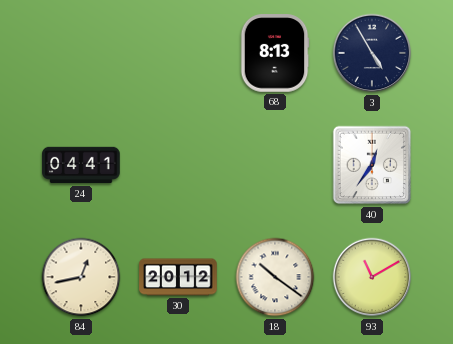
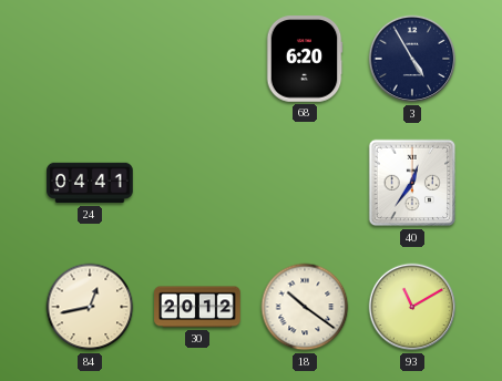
68: 8:13 -> 6:20 (305, 59)
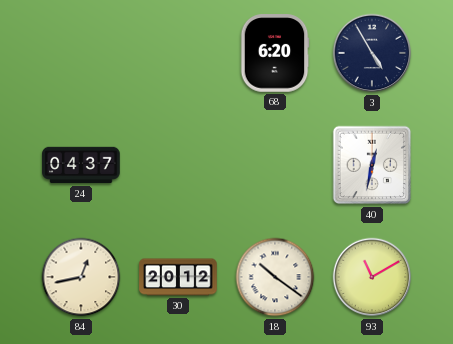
24: 04:41 -> 04:37 (81, 165)
40: 12:36 -> 12:32 (372, 165)
